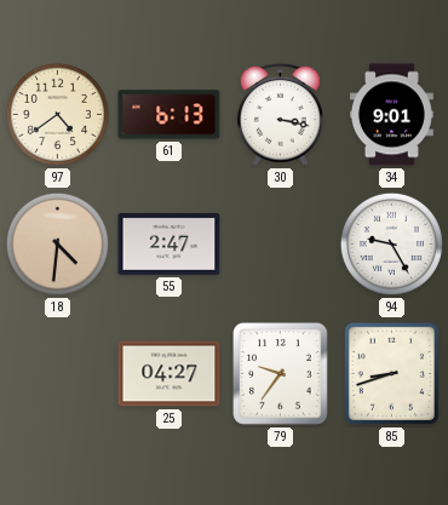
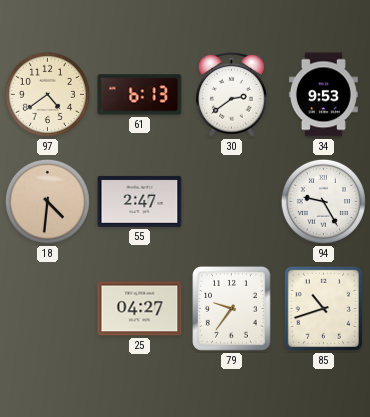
30: 3:17 -> 2:39 (231, 94)
34: 9:01 -> 9:53 (323, 95)
85: 8:42 -> 10:42 (323, 308)
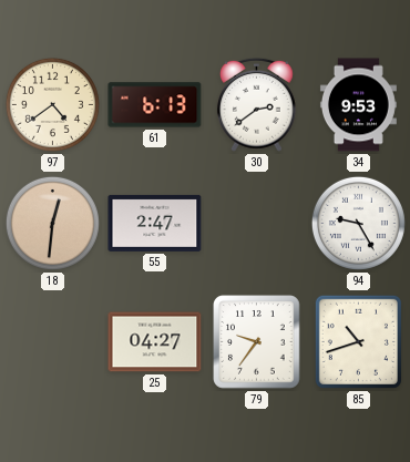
18: 4:31 -> 12:31 (52, 223)
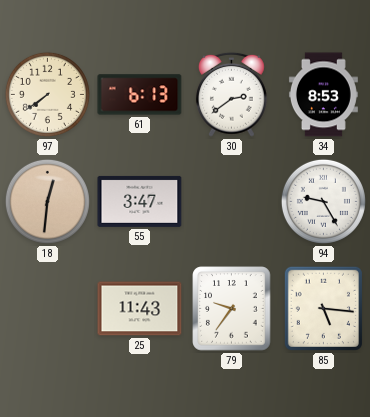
97: 4:39 -> 7:39 (47, 94)
34: 9:53 -> 8:53 (323, 95)
55: 2:47 -> 3:47 (140, 201)
25: 04:27 -> 11:43 (140, 309)
85: 10:42 -> 5:16 (323, 308)
